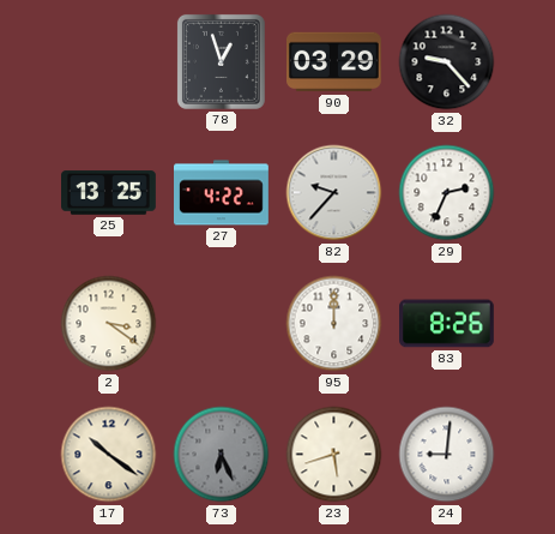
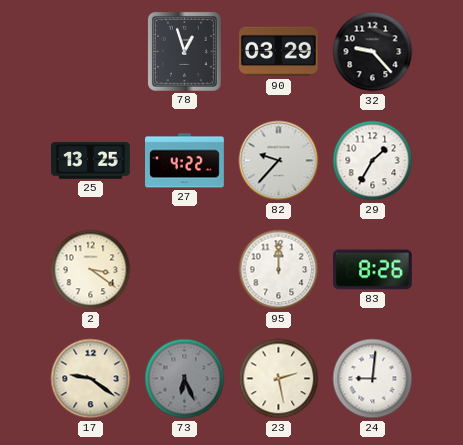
29: 2:34 -> 1:35 (373, 161)
17: 10:21 -> 9:21 (91, 379)
23: 5:42 -> 2:28 (279, 379)
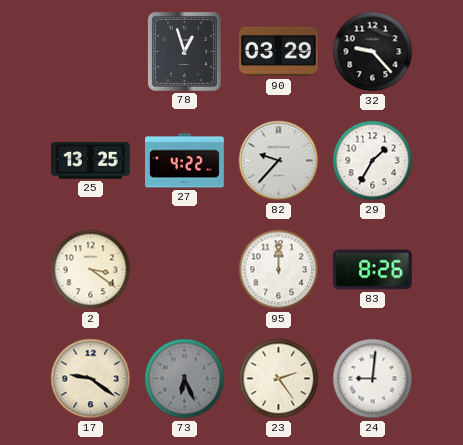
23: 2:28 -> 2:24 (279, 379)
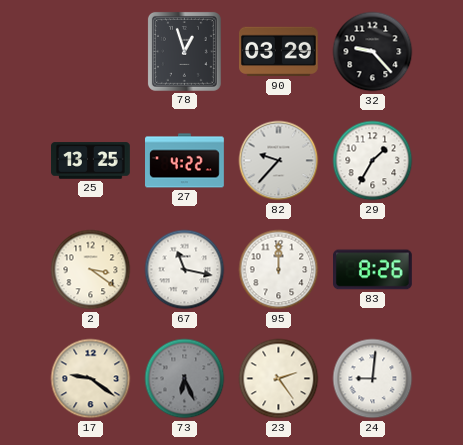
67: none -> 11:17 (185, 270)
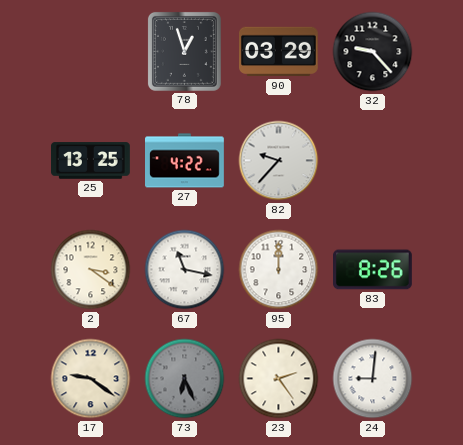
29: 1:35 -> none (373, 161)
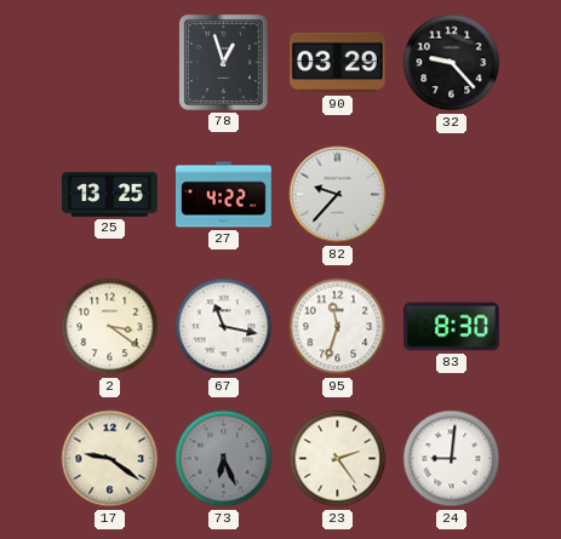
95: 12:00 -> 11:33 (338, 327)
83: 8:26 -> 8:30 (452, 327)
